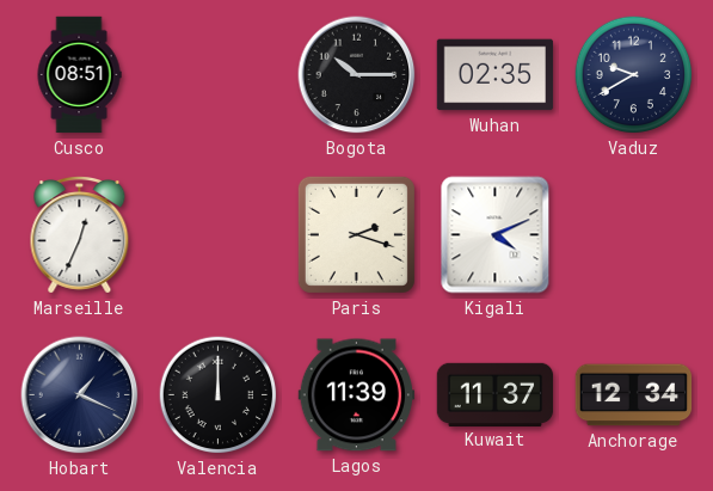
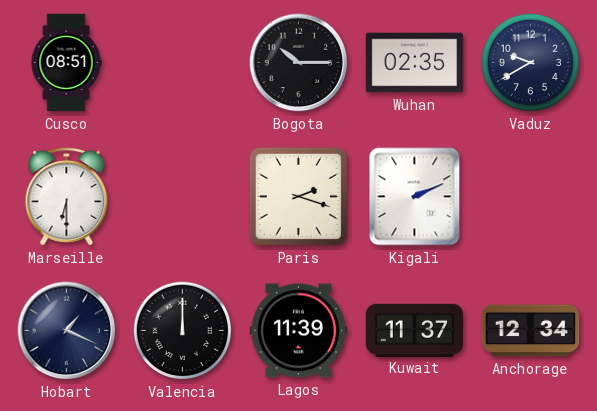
Marseille: 12:34 -> 6:30 (67, 197)
Kigali: 4:11 -> 2:11 (415, 197)
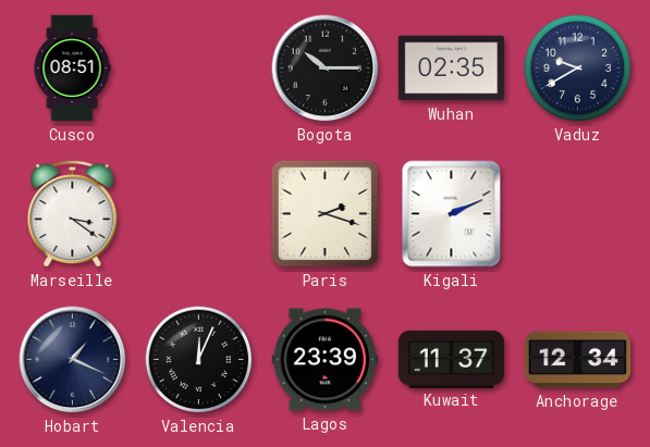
Marseille: 6:30 -> 3:21 (73, 214)
Valencia: 12:00 -> 12:04 (199, 360)
Lagos: 11:39 -> 23:39 (326, 360)
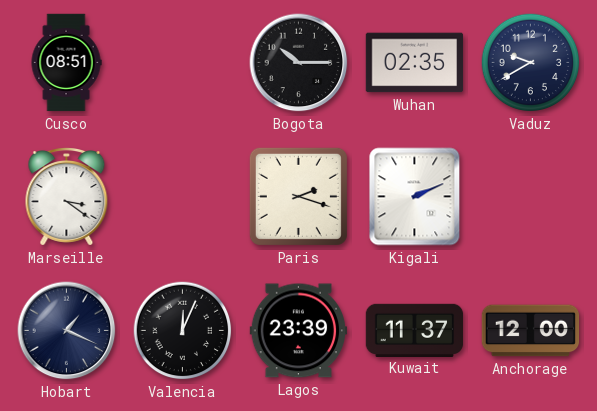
Anchorage: 12:34 -> 12:00 (531, 331)
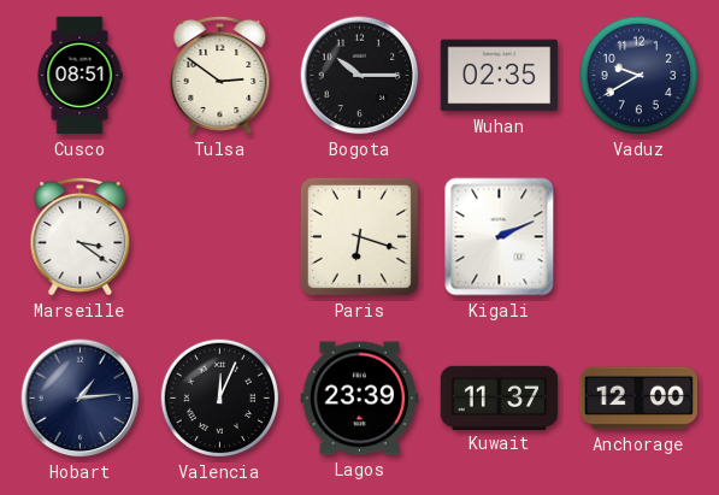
Tulsa: none -> 2:51 (220, 76)
Paris: 2:18 -> 6:18 (359, 236)
Hobart: 1:19 -> 1:14 (81, 399)
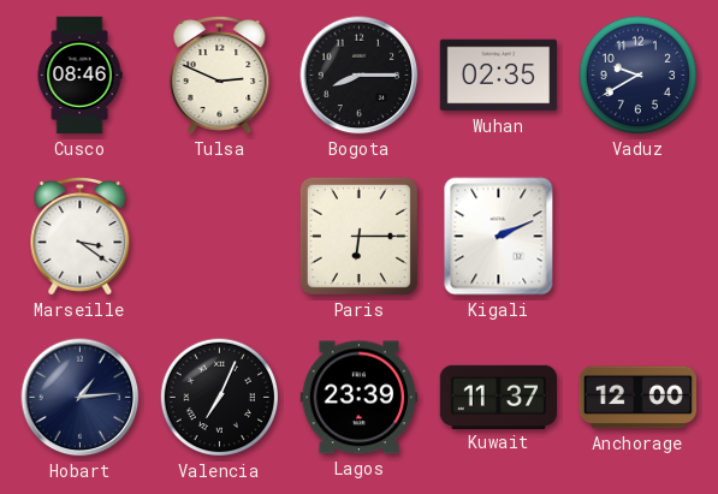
Cusco: 08:51 -> 08:46 (79, 76)
Tulsa: 2:51 -> 2:49 (220, 76)
Bogota: 10:15 -> 8:15 (360, 76)
Paris: 6:18 -> 6:15 (358, 236)
Valencia: 12:04 -> 7:04 (220, 398)
